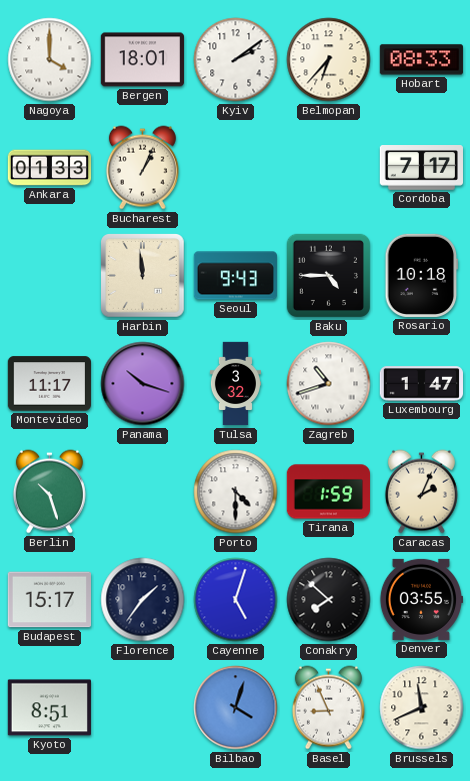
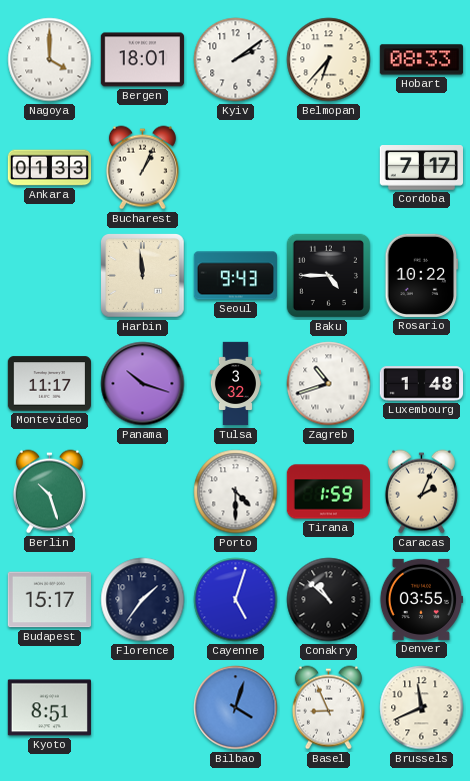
Rosario: 10:18 -> 10:22 (422, 275)
Luxembourg: 1:47 -> 1:48 (421, 384)
Conakry: 7:52 -> 10:52 (329, 600)
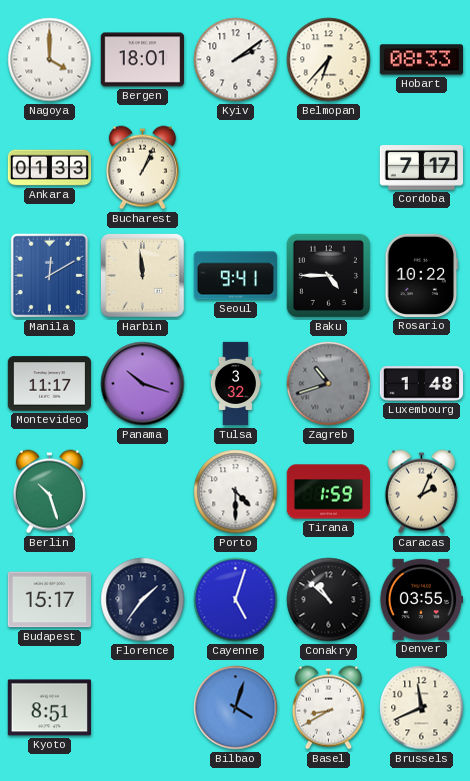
Manila: none -> 12:10 (50, 276)
Seoul: 9:43 -> 9:41 (235, 276)
Zagreb dial: white -> grey (329, 384)
Basel: 8:56 -> 8:40 (328, 708)
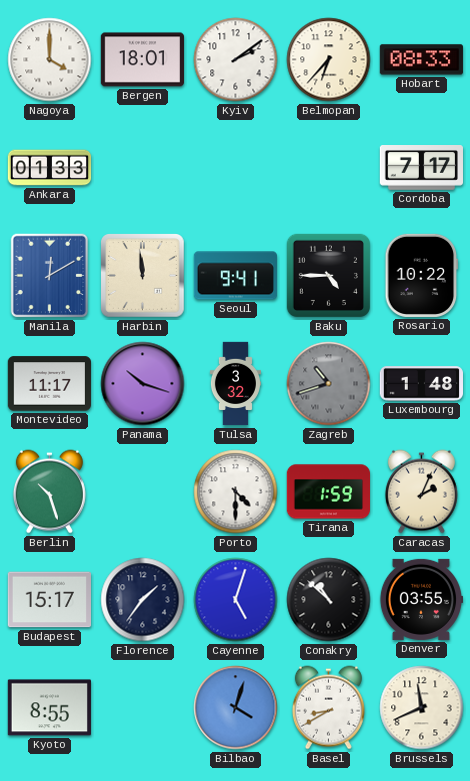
Bucharest: 1:04 -> none (142, 168)
Kyoto: 8:51 -> 8:55 (49, 708)
